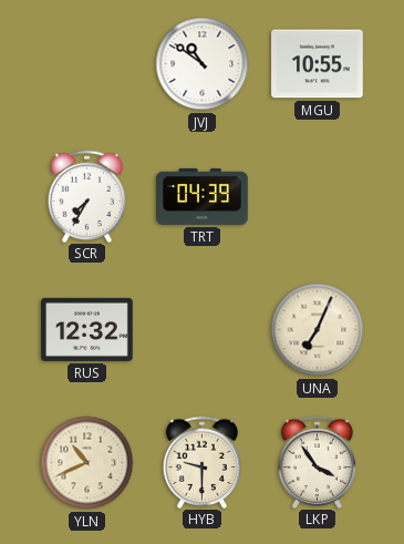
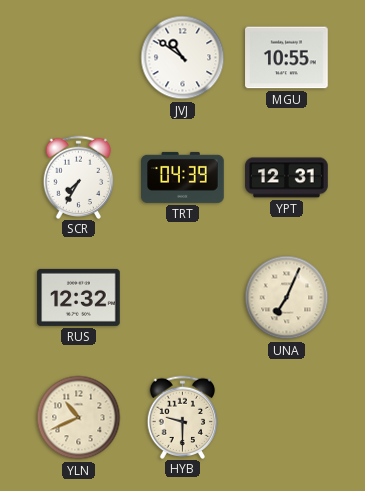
YPT: none -> 12:31 (287, 178)
LKP: 3:54 -> none (318, 462)
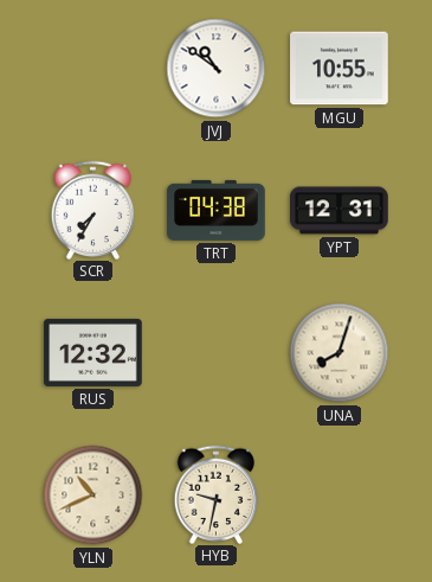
TRT: 04:39 -> 04:38 (217, 210)
UNA: 7:04 -> 8:03 (340, 353)
HYB: 9:30 -> 9:32 (217, 494)
